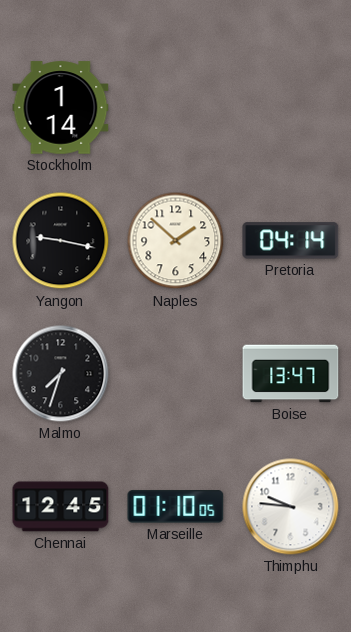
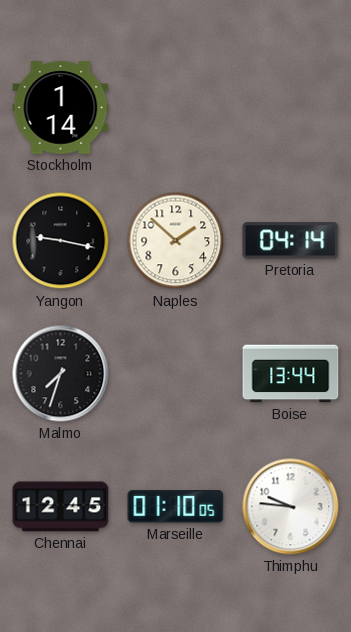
Boise: 13:47 -> 13:44 (291, 374)
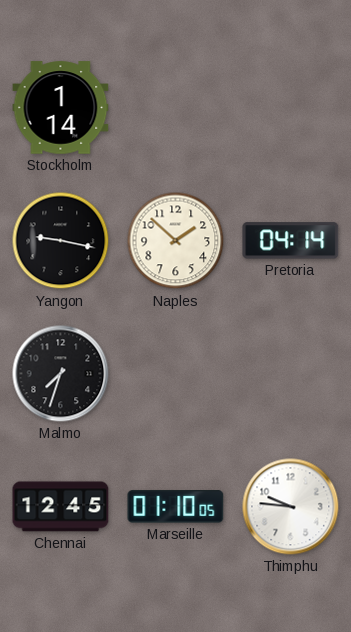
Boise: 13:44 -> none (291, 374)
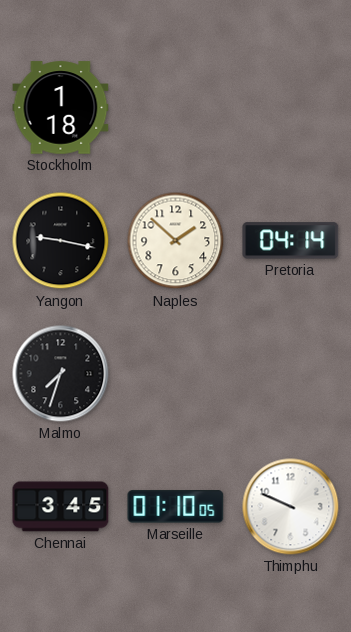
Stockholm: 1:14 -> 1:18 (61, 108)
Chennai: 12:45 -> 3:45 (61, 507)
Thimphu: 9:46 -> 9:49 (291, 507)
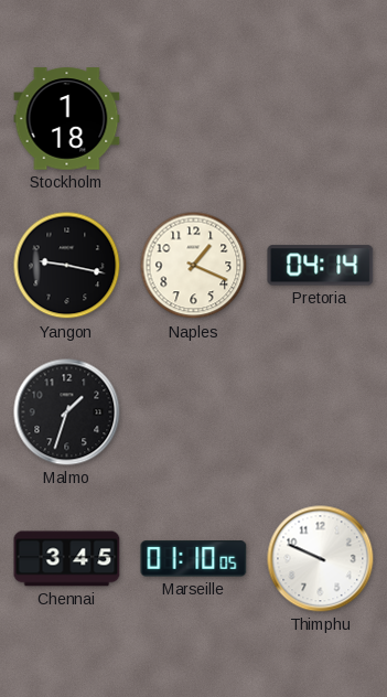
Naples: 1:52 -> 1:19 (194, 266)
Malmo: 7:33 -> 1:33 (67, 412)
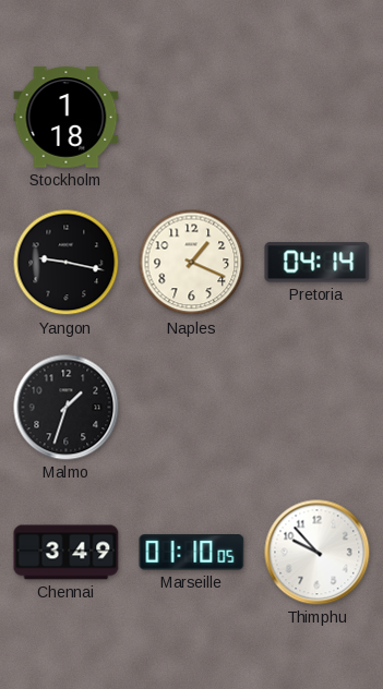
Chennai: 3:45 -> 3:49 (67, 553)
Thimphu: 9:49 -> 9:53 (318, 553)
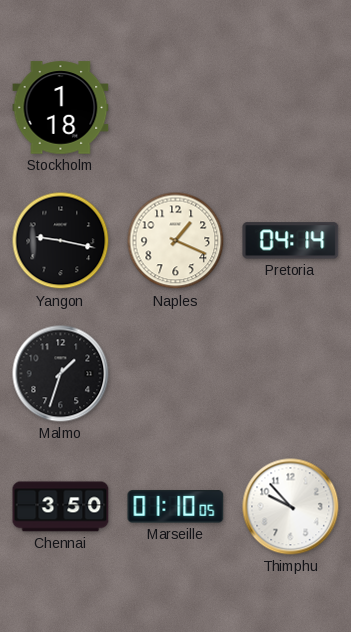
Chennai: 3:49 -> 3:50 (61, 507)
